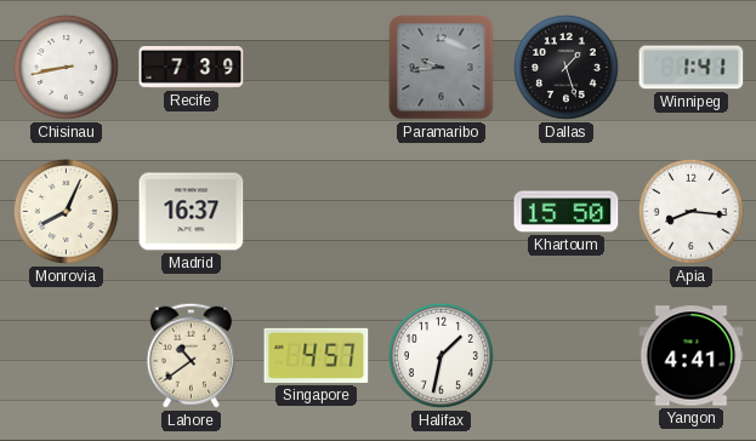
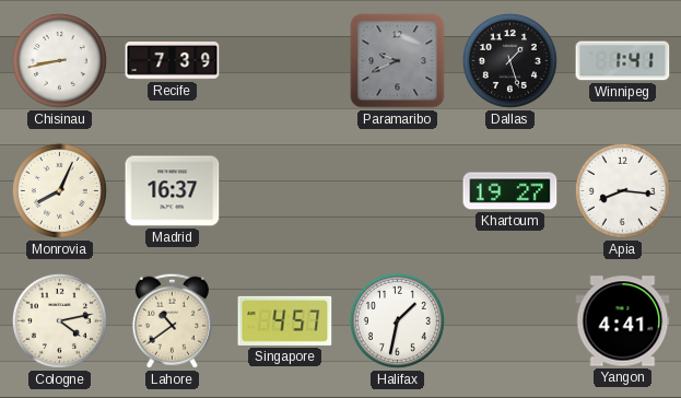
Paramaribo: 9:44 -> 9:41 (398, 61)
Khartoum: 15:50 -> 19:27 (510, 191)
Cologne: none -> 4:13 (59, 320)
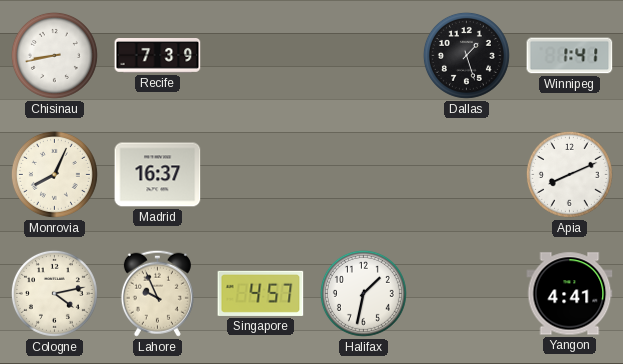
Paramaribo: 9:41 -> none (398, 61)
Khartoum: 19:27 -> none (510, 191)
Apia: 8:16 -> 8:11 (569, 174)
Lahore: 10:39 -> 9:56 (157, 293)
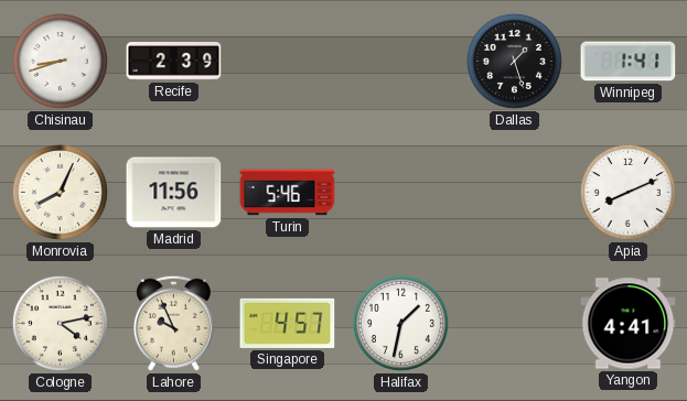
Chisinau: 8:43 -> 8:42 (60, 61)
Recife: 7:39 -> 2:39 (174, 62)
Madrid: 16:37 -> 11:56 (174, 193)
Turin: none -> 5:46 (288, 193)
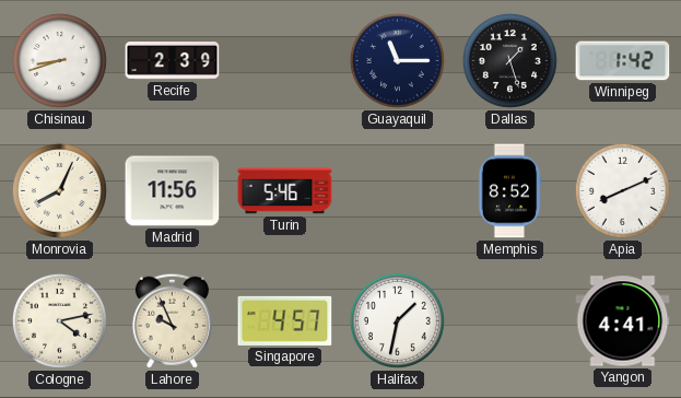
Guayaquil: none -> 11:15 (397, 60)
Winnipeg: 1:41 -> 1:42 (623, 61)
Memphis: none -> 8:52 (509, 191)
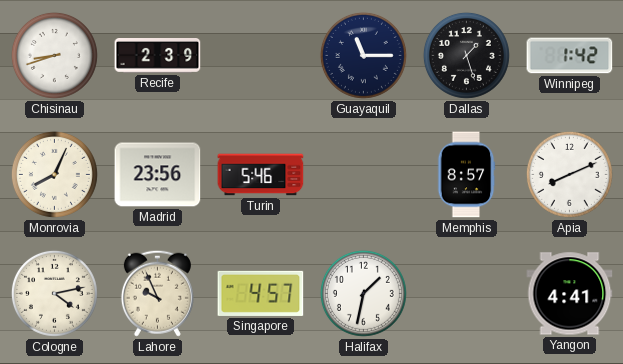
Madrid: 11:56 -> 23:56 (158, 175)
Memphis: 8:52 -> 8:57 (466, 175)
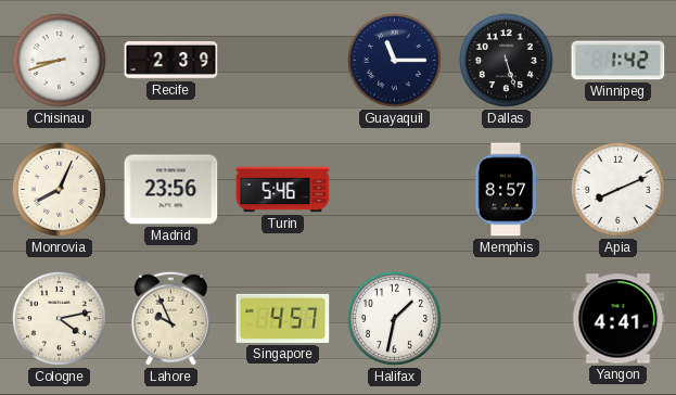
Dallas: 1:27 -> 5:27 (506, 60)
